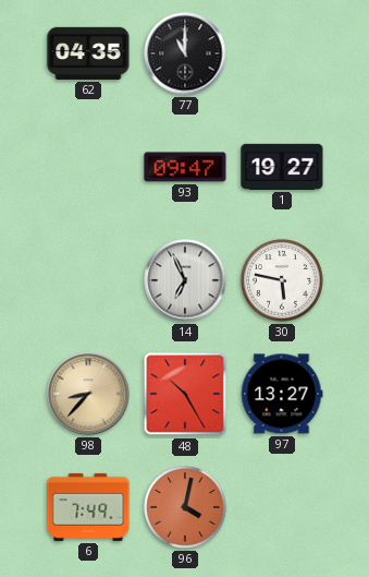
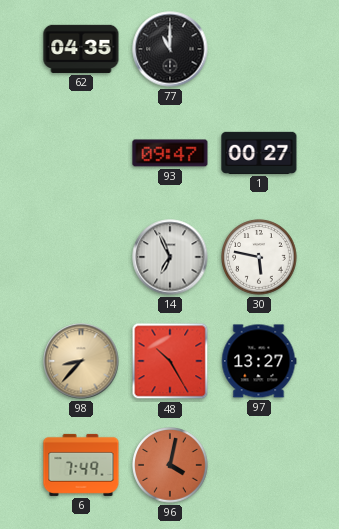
1: 19:27 -> 00:27 (259, 153)
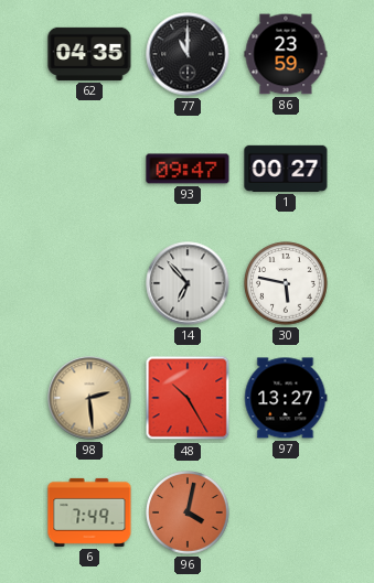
86: none -> 23:59 (286, 54)
14: 6:56 -> 6:53 (188, 283)
98: 8:37 -> 2:29 (89, 398)
